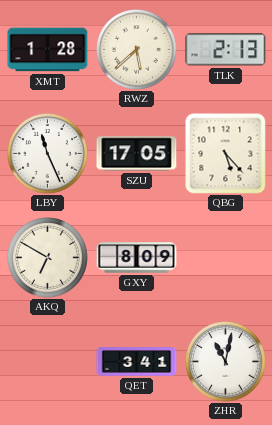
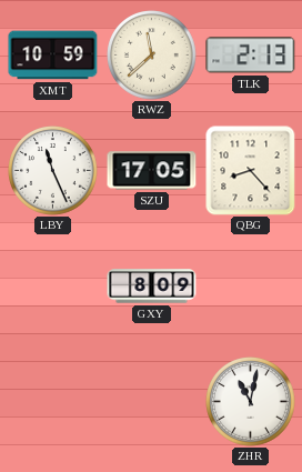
XMT: 1:28 -> 10:59 (53, 56)
RWZ: 5:38 -> 11:38 (152, 56)
QBG: 5:23 -> 8:23 (251, 171)
AKQ: 6:50 -> none (48, 258)
QET: 3:41 -> none (137, 362)
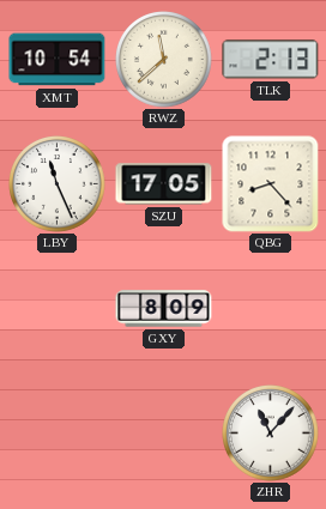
XMT: 10:59 -> 10:54 (58, 60)
ZHR: 11:02 -> 11:07 (271, 434)
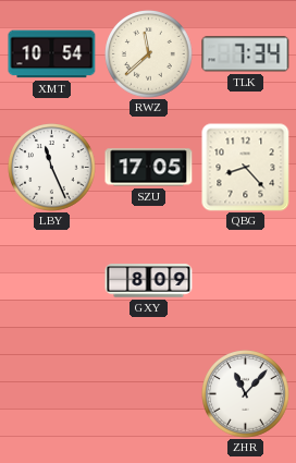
TLK: 2:13 -> 7:34 (246, 54)
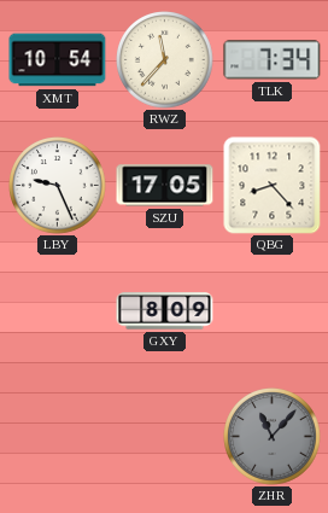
RWZ: 11:38 -> 11:37 (165, 60)
LBY: 11:26 -> 9:26 (58, 186)
ZHR dial: white -> grey (273, 437)
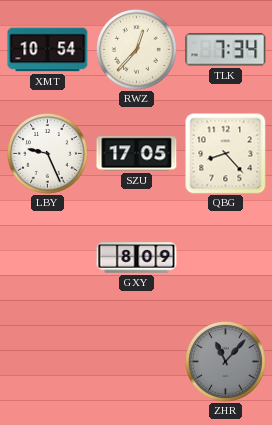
RWZ: 11:37 -> 12:37 (137, 50)
